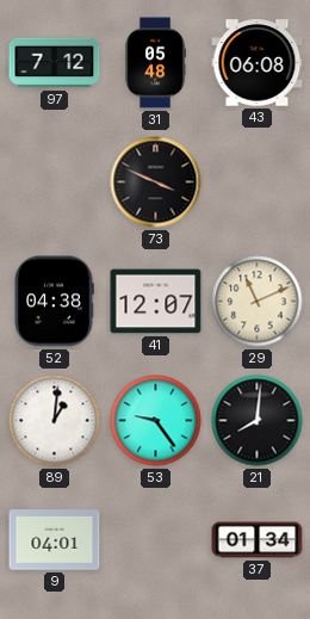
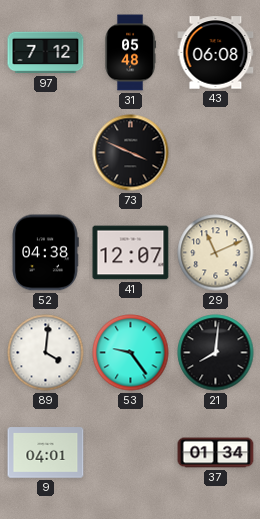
89: 1:01 -> 4:01 (46, 353)
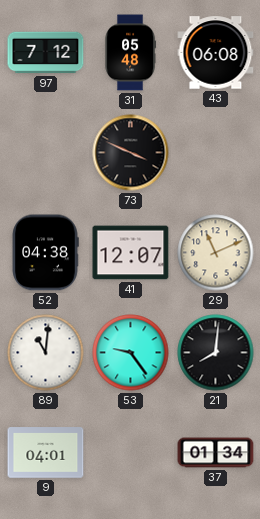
89: 4:01 -> 11:01 (46, 353)
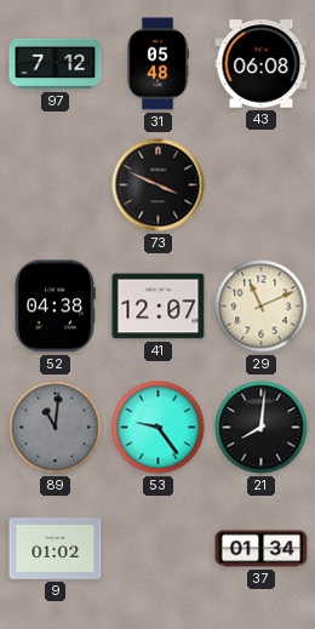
89 dial: white -> grey (56, 428)
9: 04:01 -> 01:02 (56, 549)
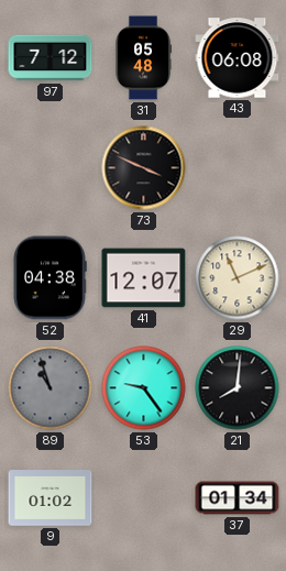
89: 11:01 -> 10:57 (51, 388)
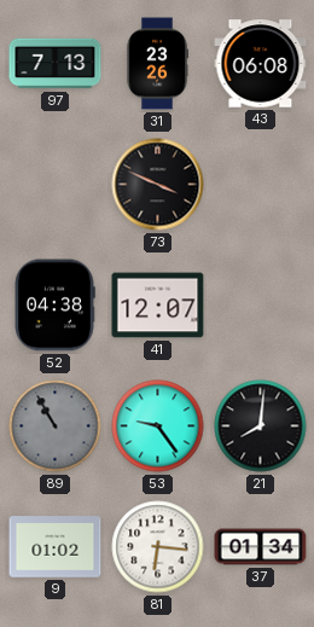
97: 7:12 -> 7:13 (56, 64)
31: 05:48 -> 23:26 (157, 64)
29: 11:11 -> none (238, 278)
89: 10:57 -> 10:55 (56, 426)
81: none -> 6:16 (158, 547)
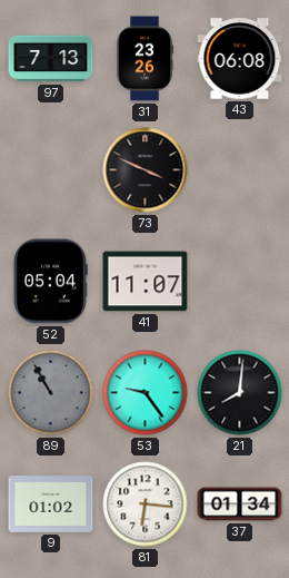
52: 04:38 -> 05:04 (50, 282)
41: 12:07 -> 11:07 (146, 282)
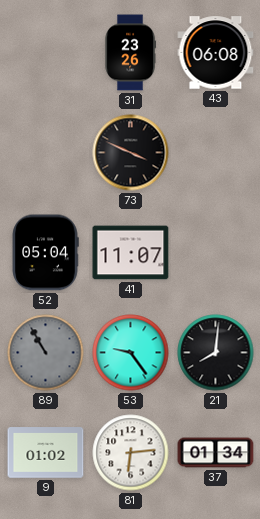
97: 7:13 -> none (51, 59)
81: 6:16 -> 6:14 (131, 453)
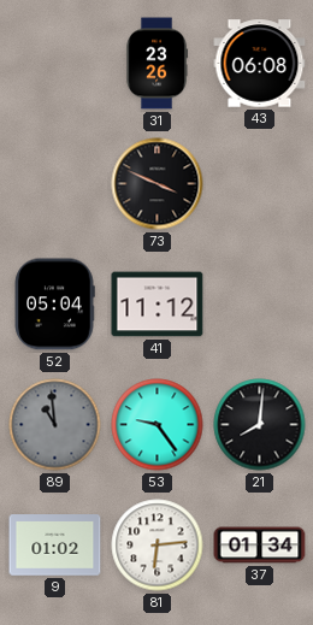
41: 11:07 -> 11:12 (158, 305)
89: 10:55 -> 10:59 (55, 425)
